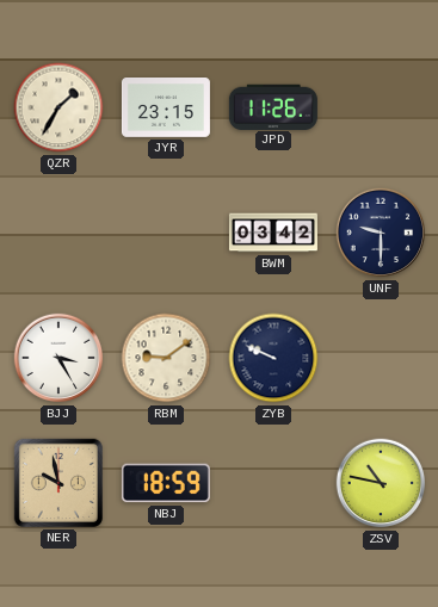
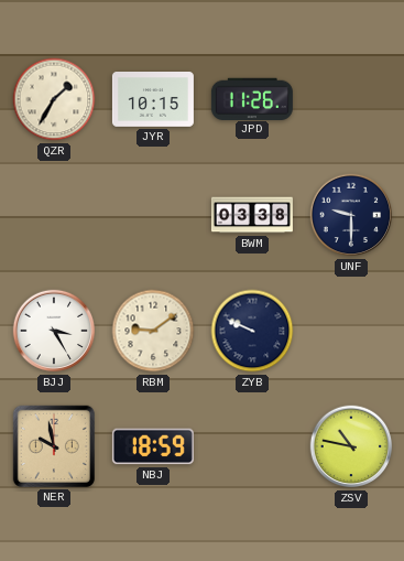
JYR: 23:15 -> 10:15 (153, 100)
BWM: 03:42 -> 03:38 (252, 215)
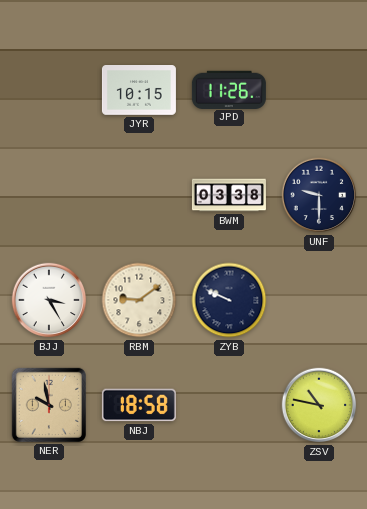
QZR: 1:35 -> none (54, 99)
NBJ: 18:59 -> 18:58 (139, 405)
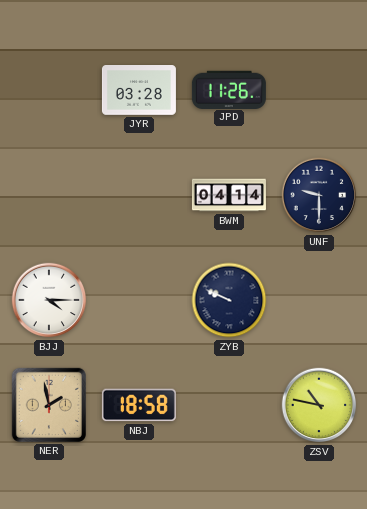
JYR: 10:15 -> 03:28 (139, 91)
BWM: 03:38 -> 04:14 (229, 195)
BJJ: 3:25 -> 4:15 (49, 300)
RBM: 9:09 -> none (139, 300)
NER: 9:58 -> 1:58 (49, 405)
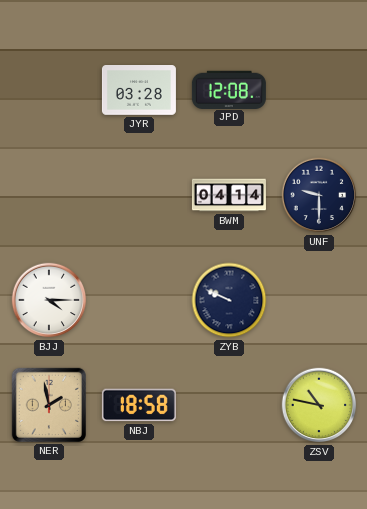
JPD: 11:26 -> 12:08 (229, 89)
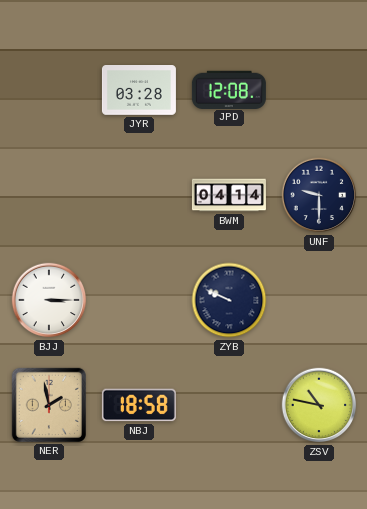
BJJ: 4:15 -> 3:15 (49, 300)
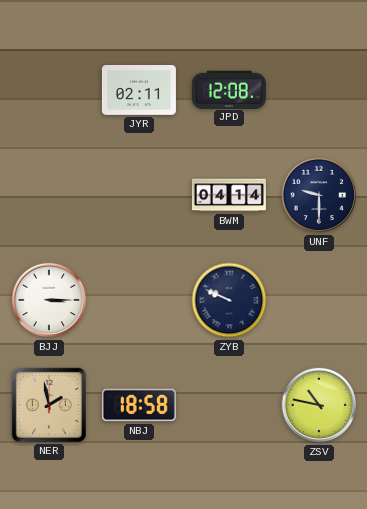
JYR: 03:28 -> 02:11 (139, 91)
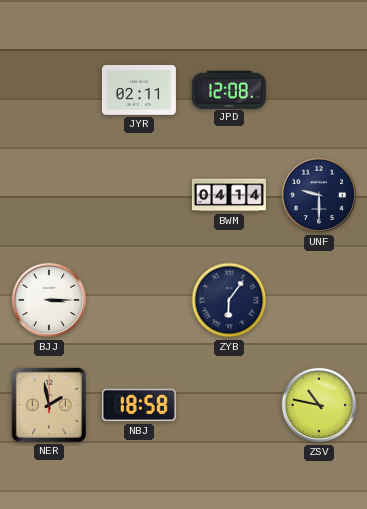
ZYB: 9:49 -> 6:06 (229, 300)
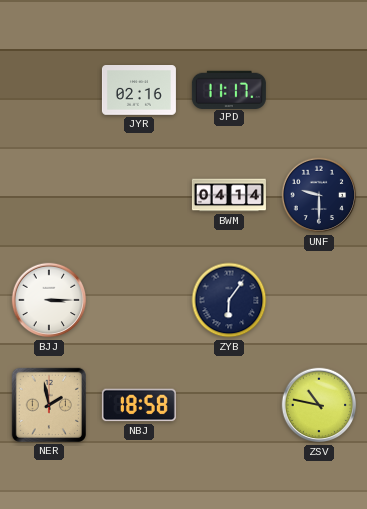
JYR: 02:11 -> 02:16 (139, 91)
JPD: 12:08 -> 11:17 (229, 89)
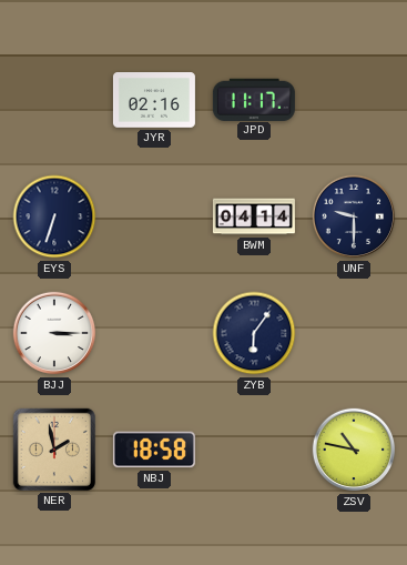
EYS: none -> 6:33 (54, 216)
